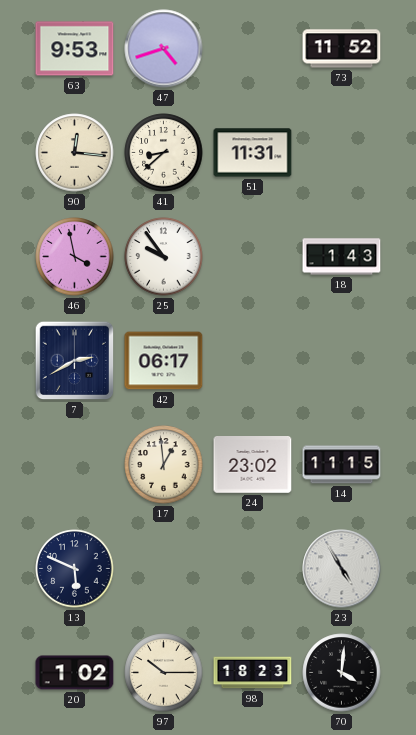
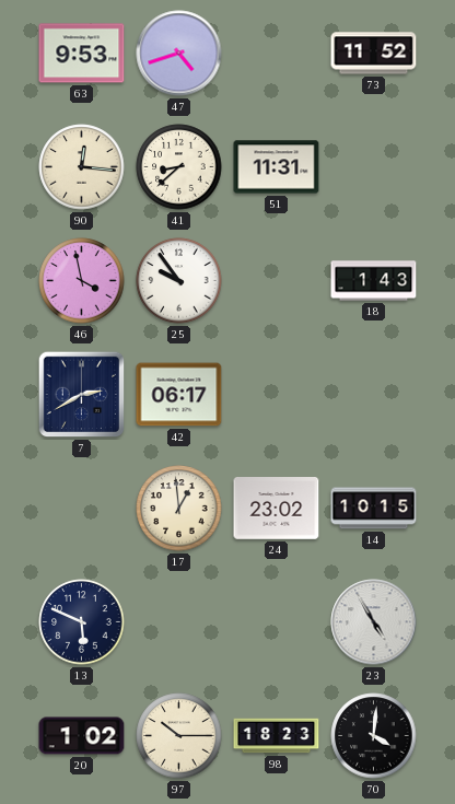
14: 11:15 -> 10:15 (374, 509)
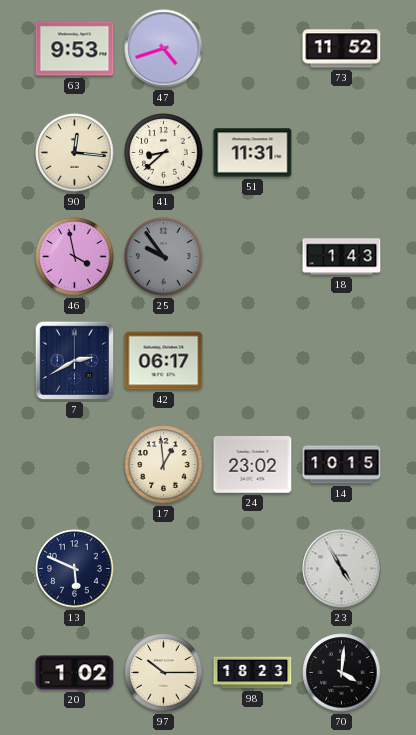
25 dial: white -> grey (164, 257)
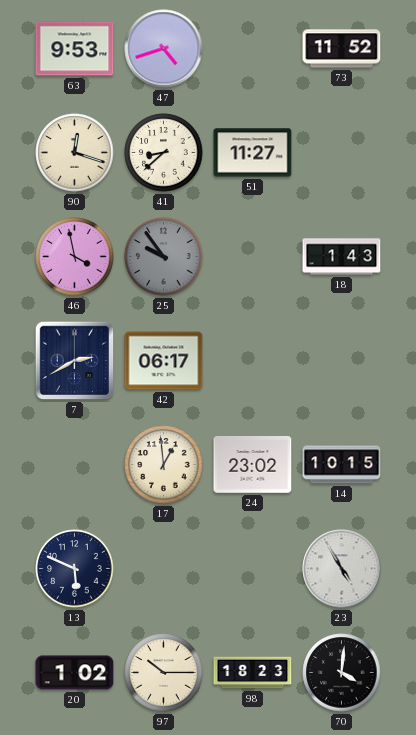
90: 12:16 -> 12:18 (75, 153)
51: 11:31 -> 11:27 (253, 153)
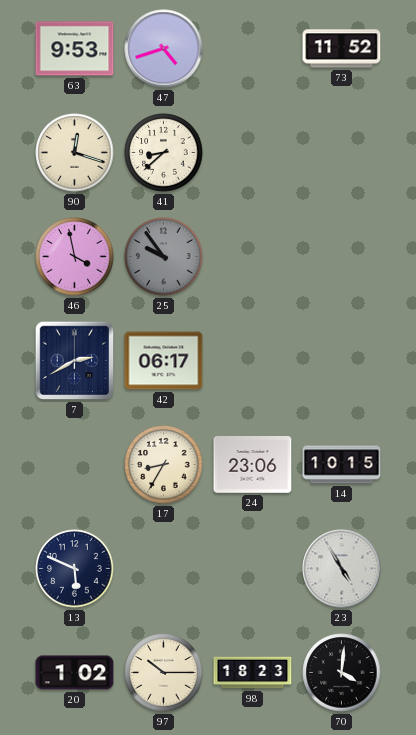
51: 11:27 -> none (253, 153)
18: 1:43 -> none (342, 257)
17: 12:59 -> 8:35 (164, 465)
24: 23:02 -> 23:06 (253, 465)
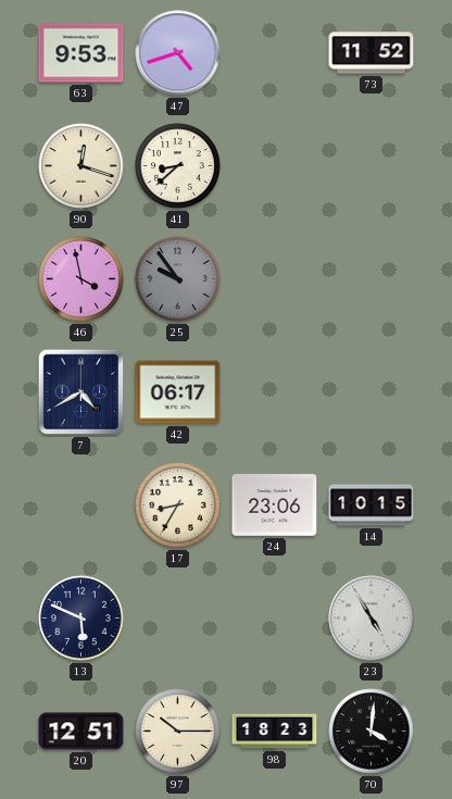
7: 2:40 -> 4:40 (81, 392)
20: 1:02 -> 12:51 (81, 732)
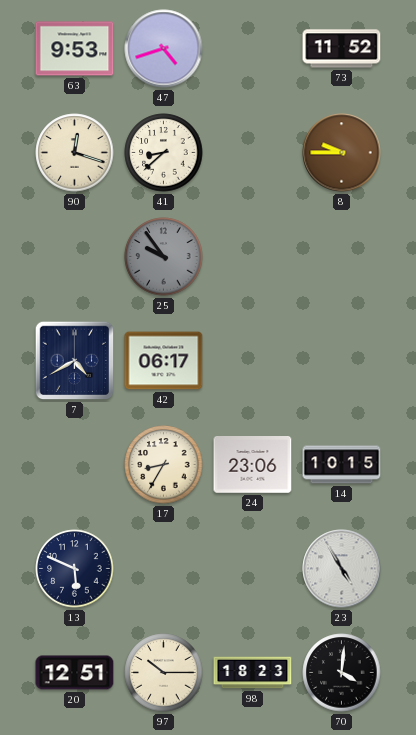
8: none -> 9:45 (342, 153)
46: 3:58 -> none (81, 279)
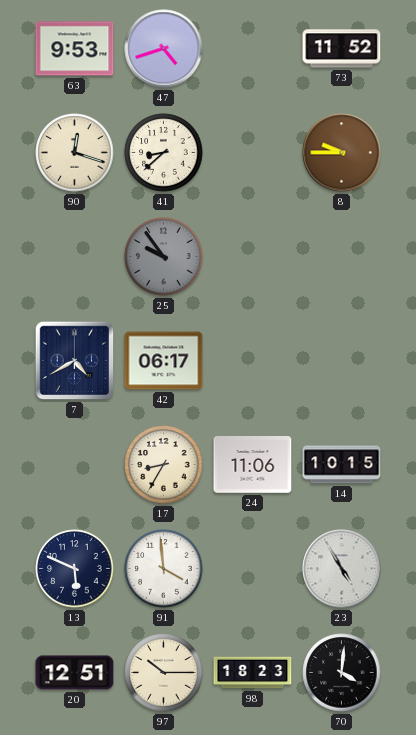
24: 23:06 -> 11:06 (253, 465)
91: none -> 3:59 (164, 569)
